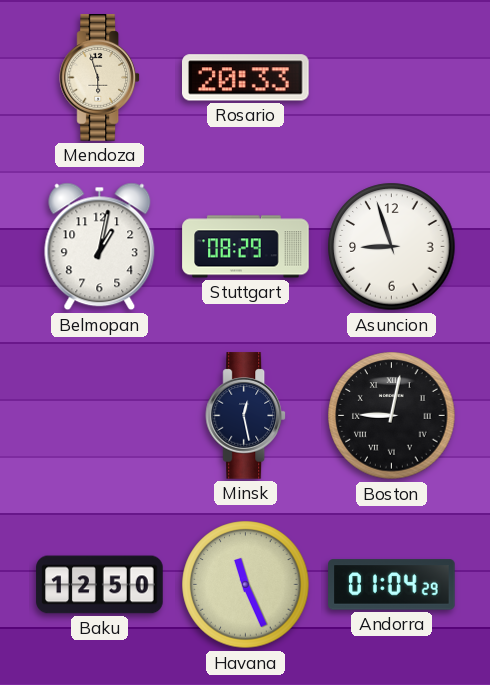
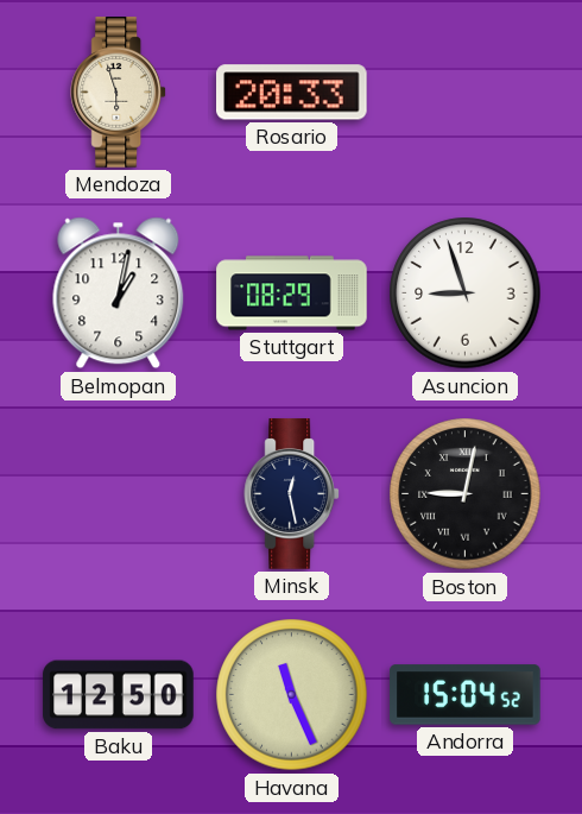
Andorra: 01:04 -> 15:04 (466, 695)
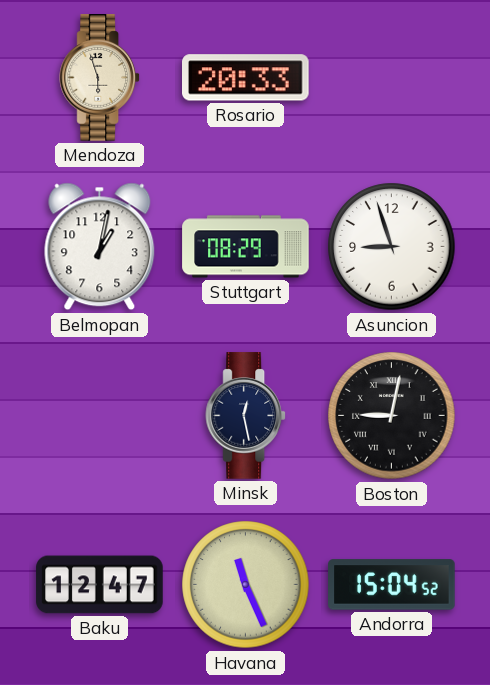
Baku: 12:50 -> 12:47 (100, 585)
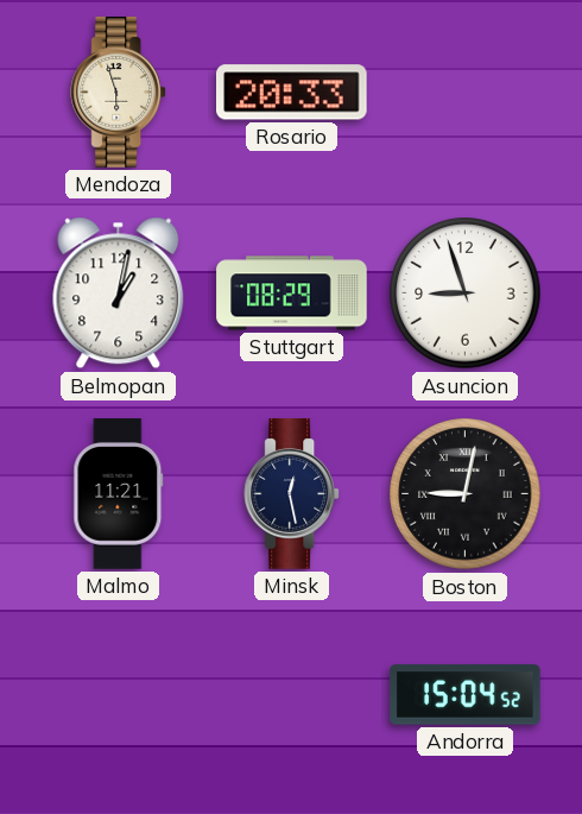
Malmo: none -> 11:21 (119, 494)
Baku: 12:47 -> none (100, 585)
Havana: 11:26 -> none (246, 585)
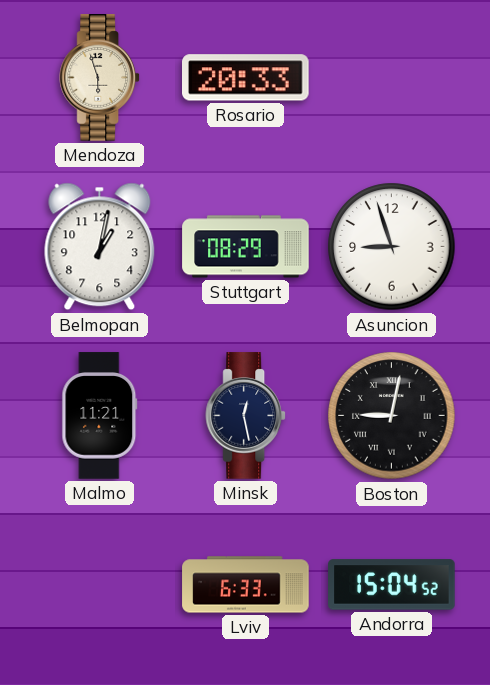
Lviv: none -> 6:33 (246, 585)
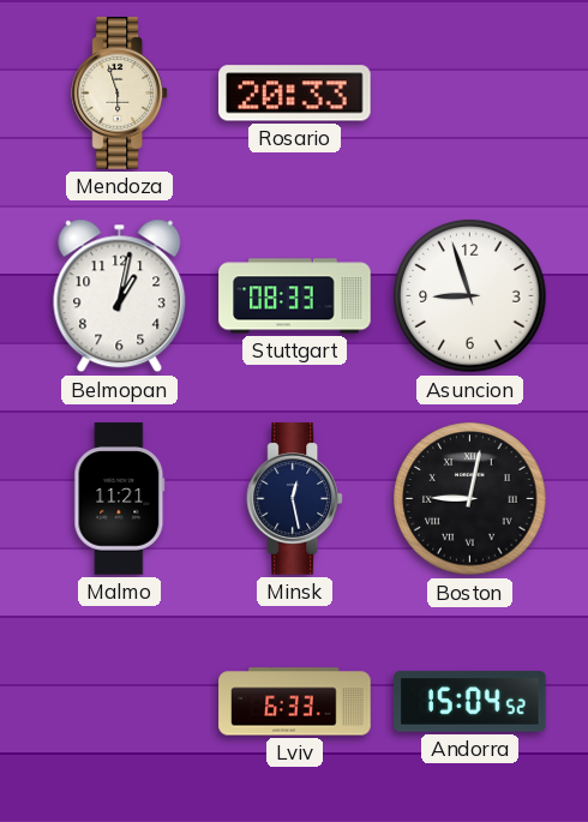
Stuttgart: 08:29 -> 08:33 (295, 296)
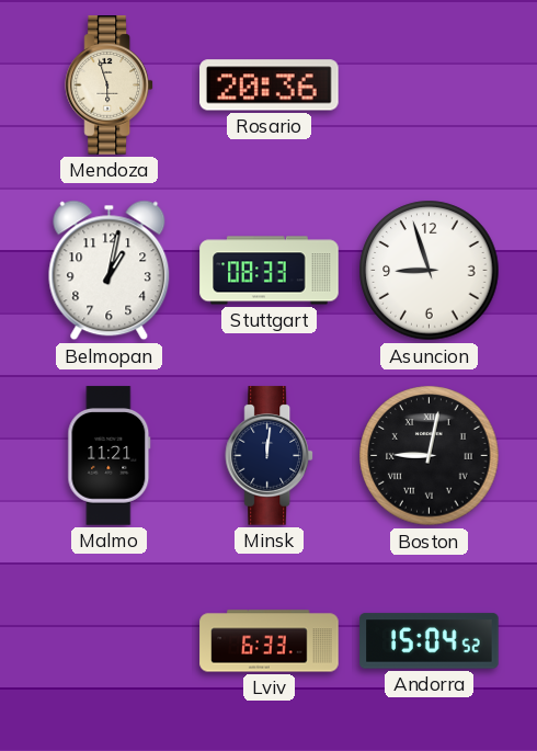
Rosario: 20:33 -> 20:36 (270, 86)
Minsk: 12:28 -> 12:01 (270, 456)
